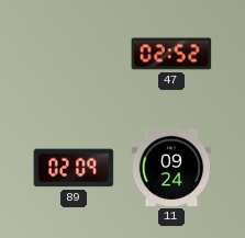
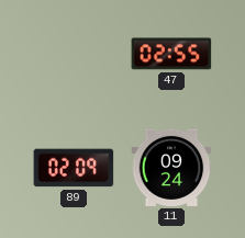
47: 02:52 -> 02:55 (171, 54)
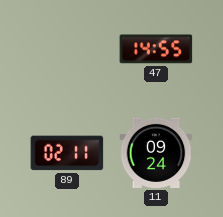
47: 02:55 -> 14:55 (156, 49)
89: 02:09 -> 02:11 (67, 153)
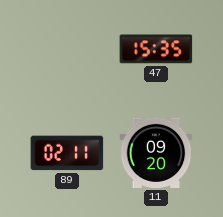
47: 14:55 -> 15:35 (156, 49)
11: 09:24 -> 09:20 (156, 153)
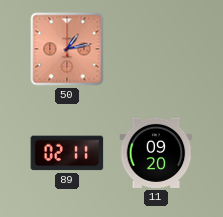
50: none -> 1:13 (67, 49)
47: 15:35 -> none (156, 49)
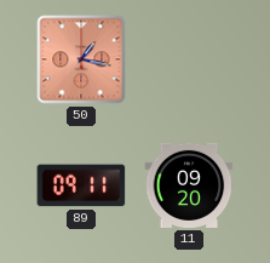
50: 1:13 -> 1:17 (81, 59)
89: 02:11 -> 09:11 (81, 185)
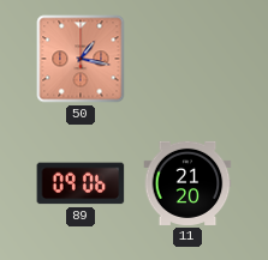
89: 09:11 -> 09:06 (81, 183)
11: 09:20 -> 21:20 (187, 183)
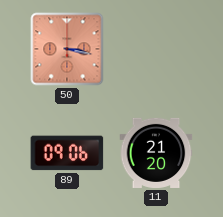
50: 1:17 -> 3:17 (67, 49)
